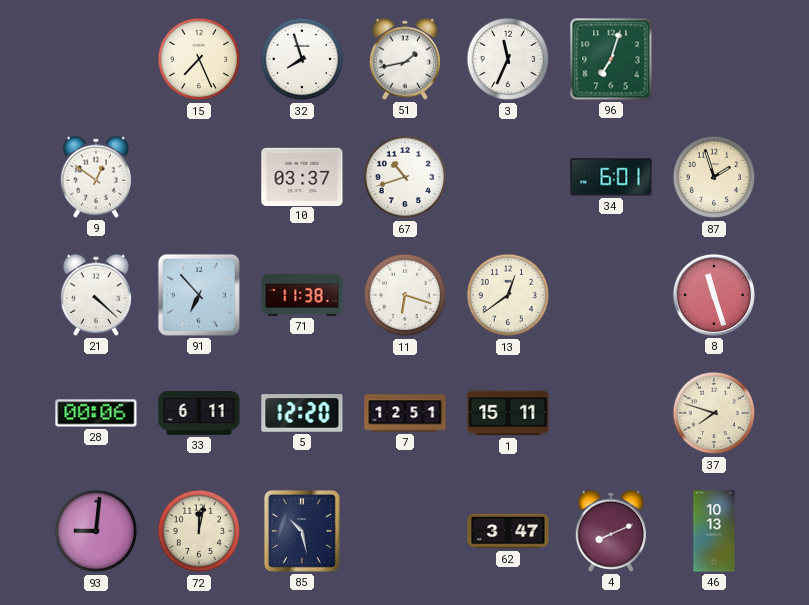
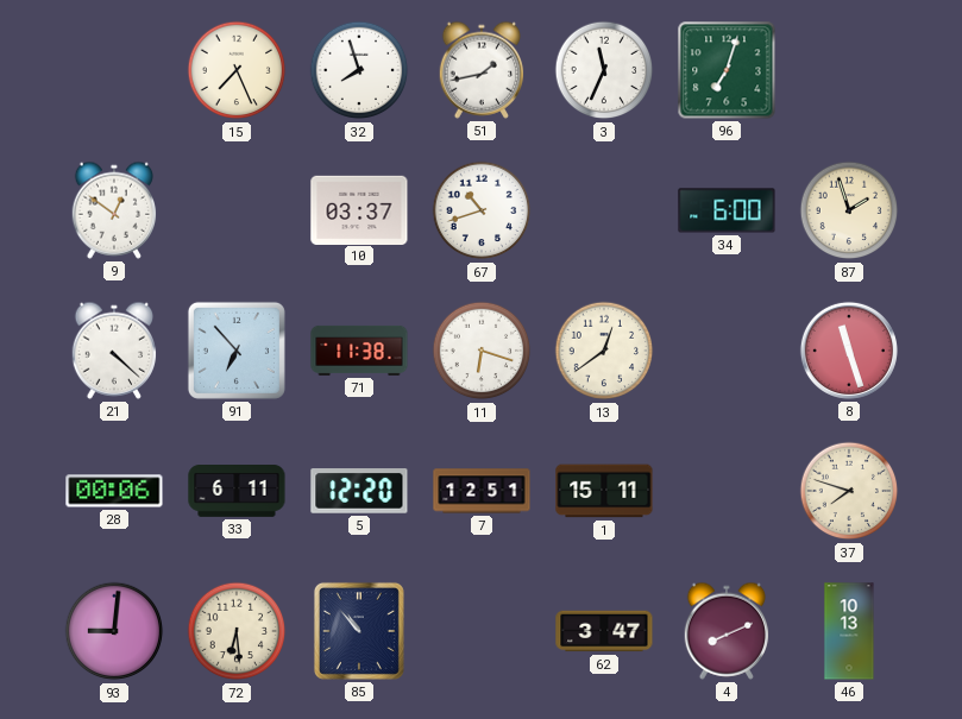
34: 6:01 -> 6:00 (727, 210)
72: 12:02 -> 6:29 (237, 631)
85: 10:28 -> 10:53 (359, 631)
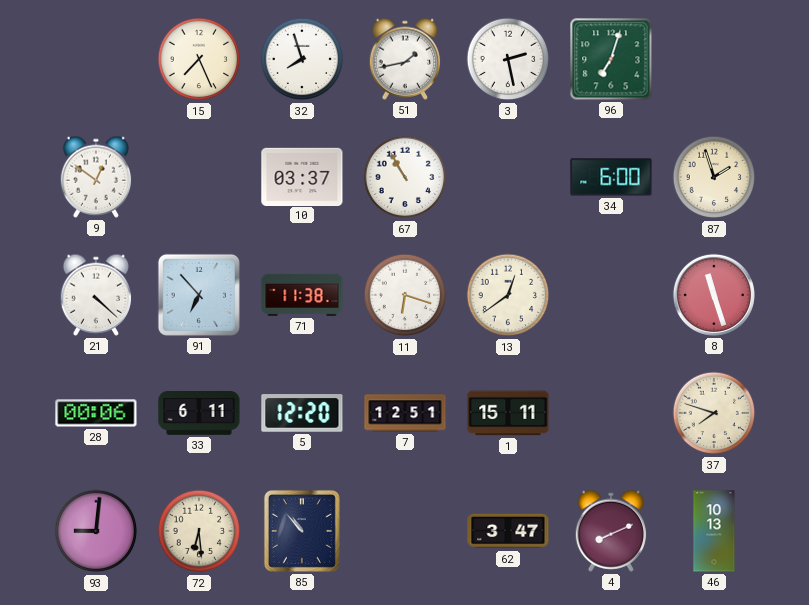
3: 11:34 -> 2:28 (508, 59)
67: 10:42 -> 10:55 (405, 177)
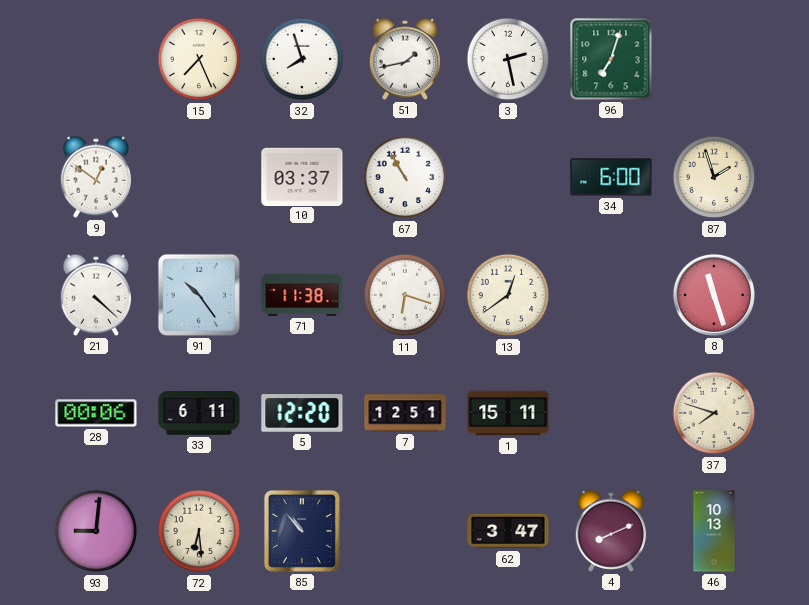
91: 6:53 -> 10:24 (199, 295)
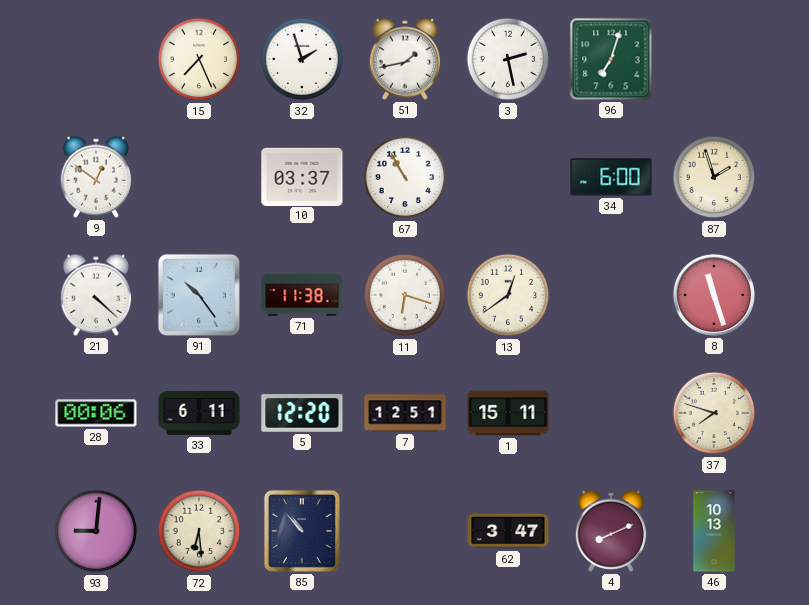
32: 7:57 -> 1:57 (302, 59)
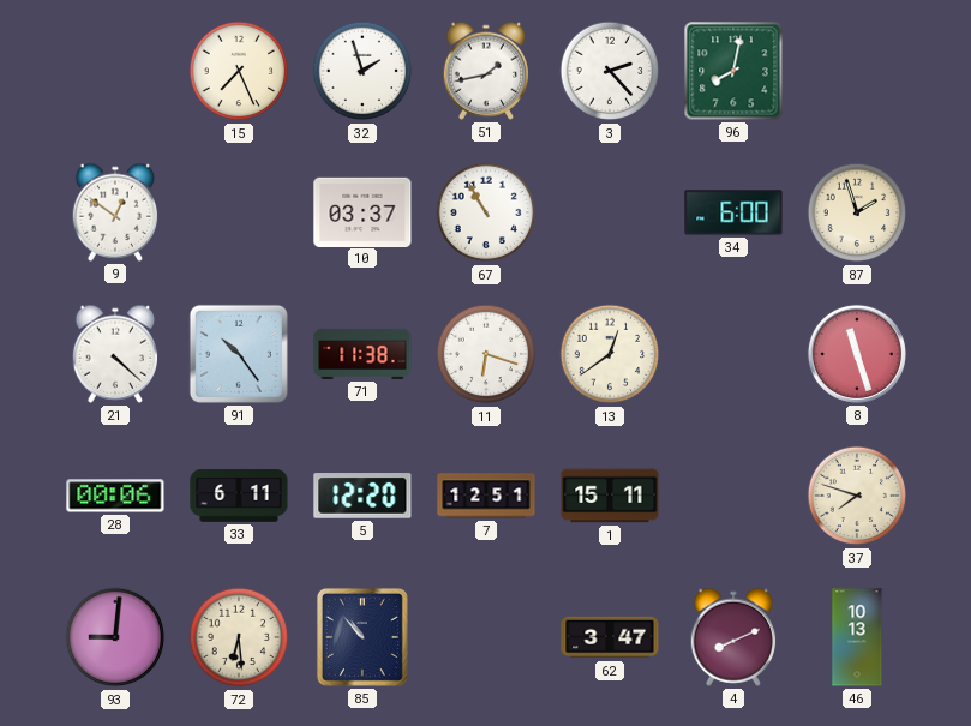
3: 2:28 -> 2:23 (610, 71)
96: 7:03 -> 8:02 (733, 71)
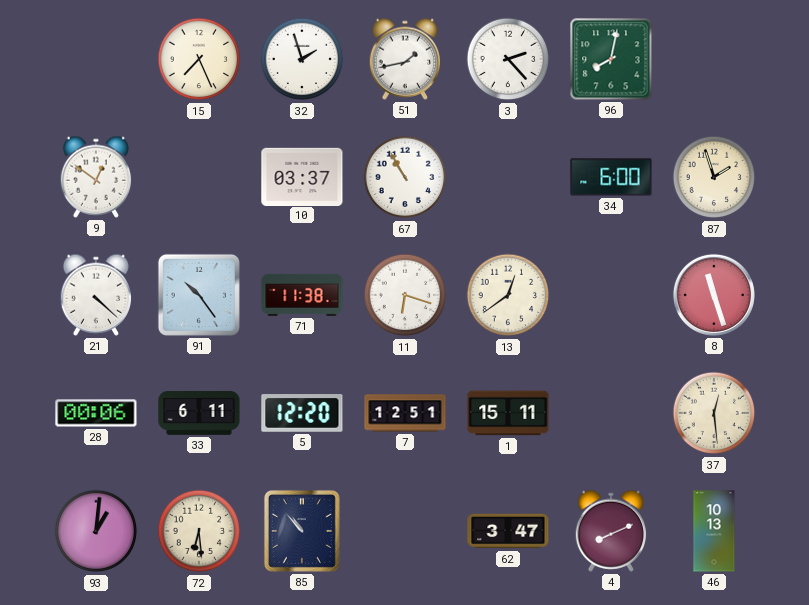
37: 7:48 -> 12:29 (714, 413)
93: 9:01 -> 1:01 (96, 531)
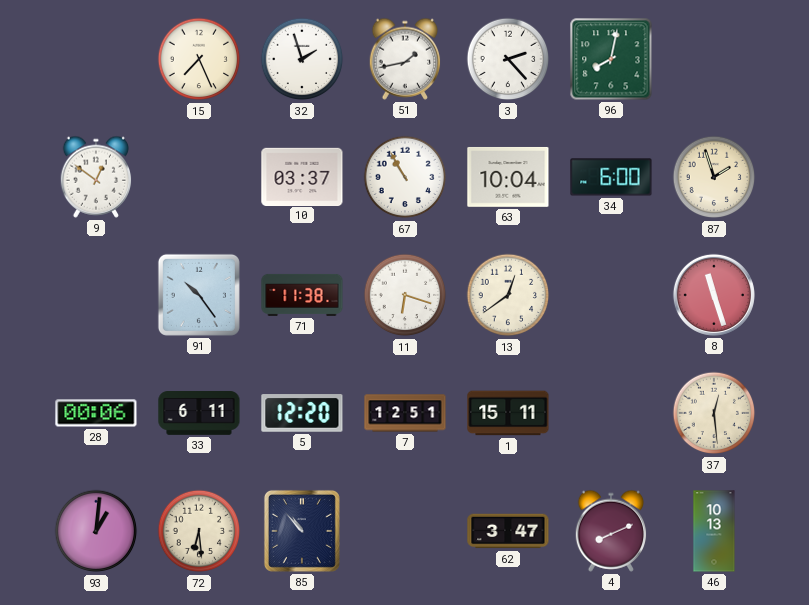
63: none -> 10:04 (508, 177)
21: 4:22 -> none (96, 295)
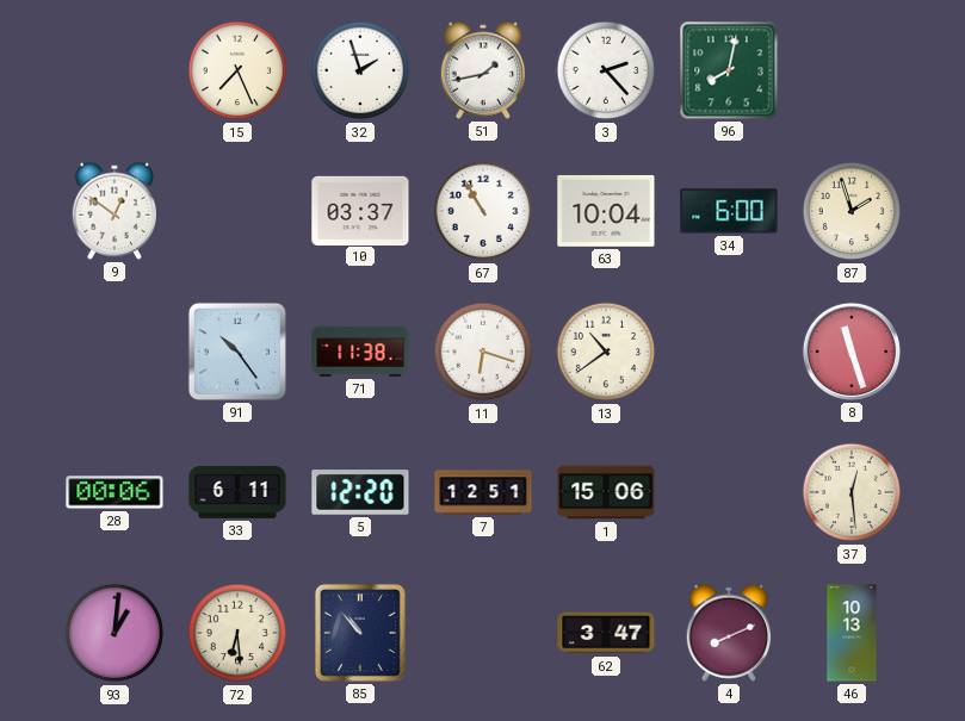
13: 12:39 -> 10:39 (606, 352)
1: 15:11 -> 15:06 (606, 492)
